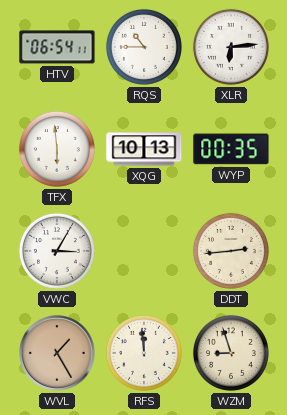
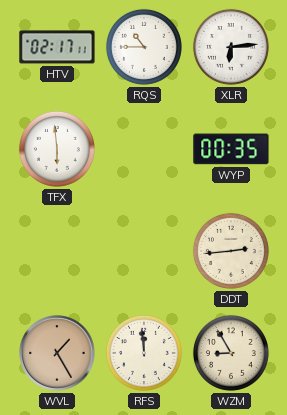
HTV: 06:54 -> 02:17 (57, 47)
XQG: 10:13 -> none (144, 149)
VWC: 3:05 -> none (57, 251)
WZM: 8:57 -> 8:55 (231, 353)
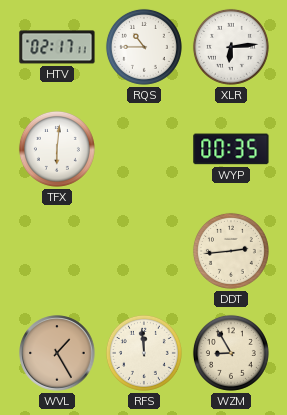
TFX: 5:59 -> 6:01 (57, 149)
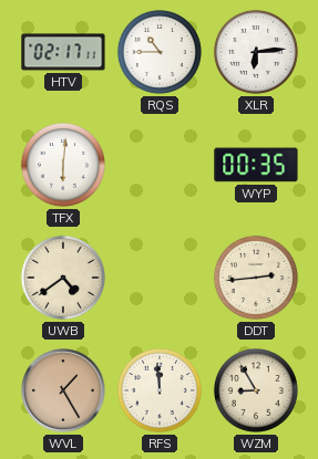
UWB: none -> 4:39 (63, 278)
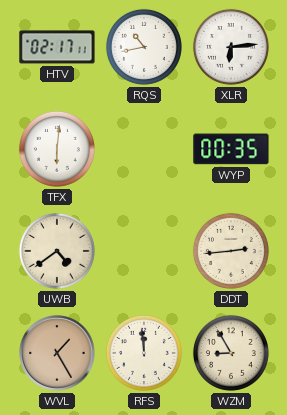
RQS: 10:45 -> 10:43 (144, 47)
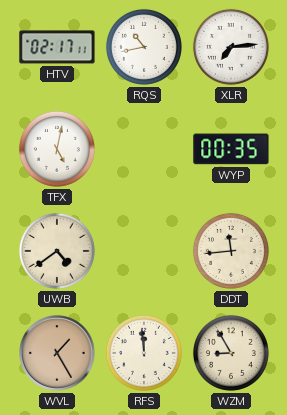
XLR: 6:14 -> 7:14 (231, 47)
TFX: 6:01 -> 5:02 (57, 149)
DDT: 2:44 -> 11:44 (231, 251)
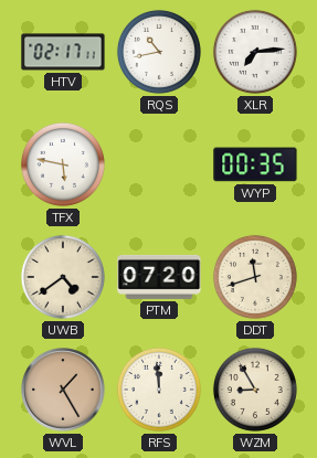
TFX: 5:02 -> 5:47 (63, 164)
PTM: none -> 07:20 (159, 277)
DDT: 11:44 -> 11:42 (255, 277)
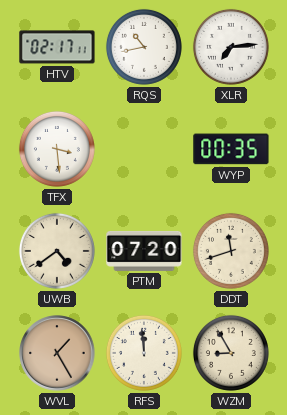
TFX: 5:47 -> 3:29 (57, 149)
